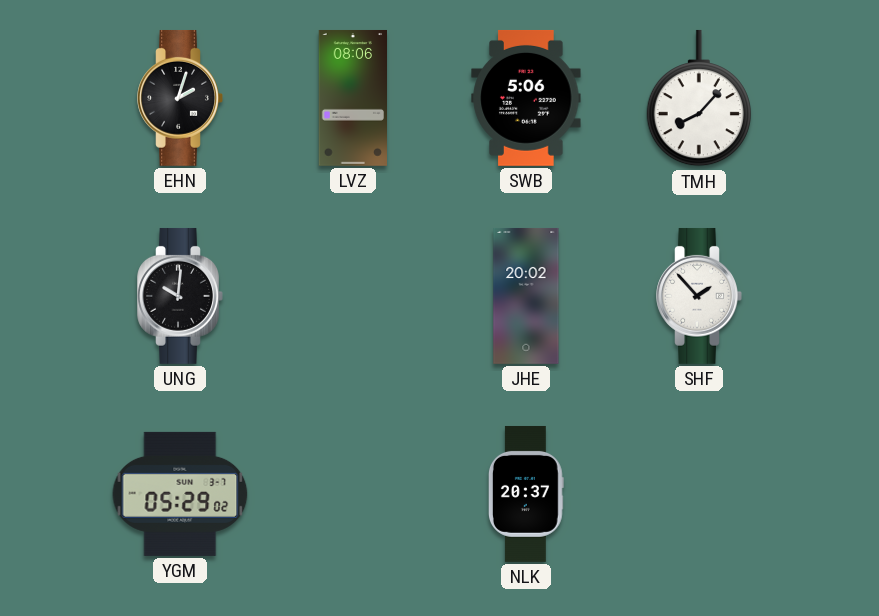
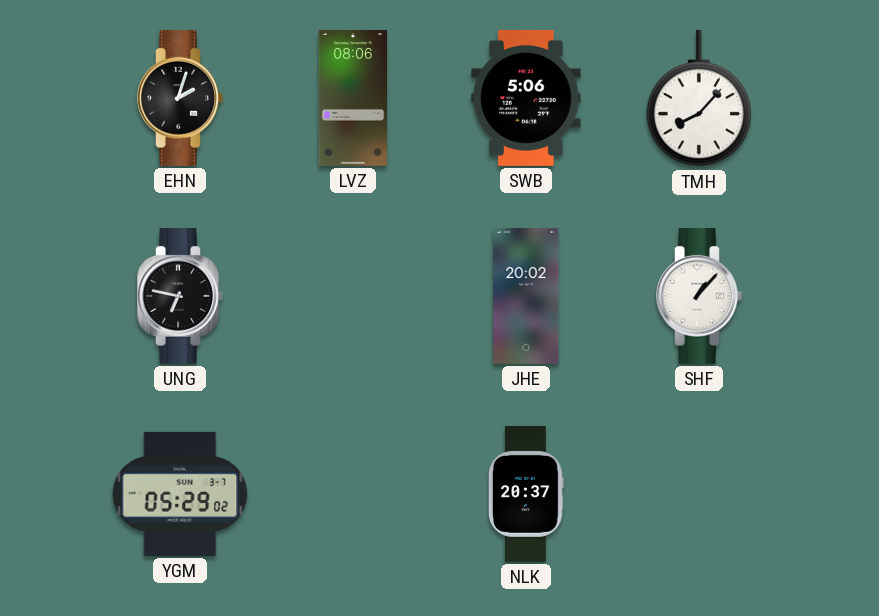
UNG: 10:01 -> 6:47 (180, 296)
SHF: 1:53 -> 1:07 (699, 296)
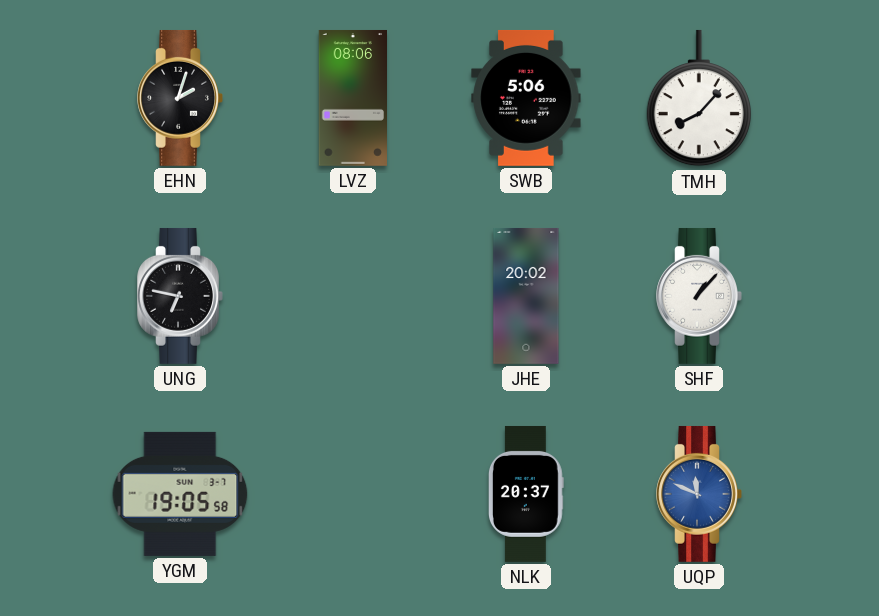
YGM: 05:29 -> 19:05 (180, 494)
UQP: none -> 11:49 (699, 494)
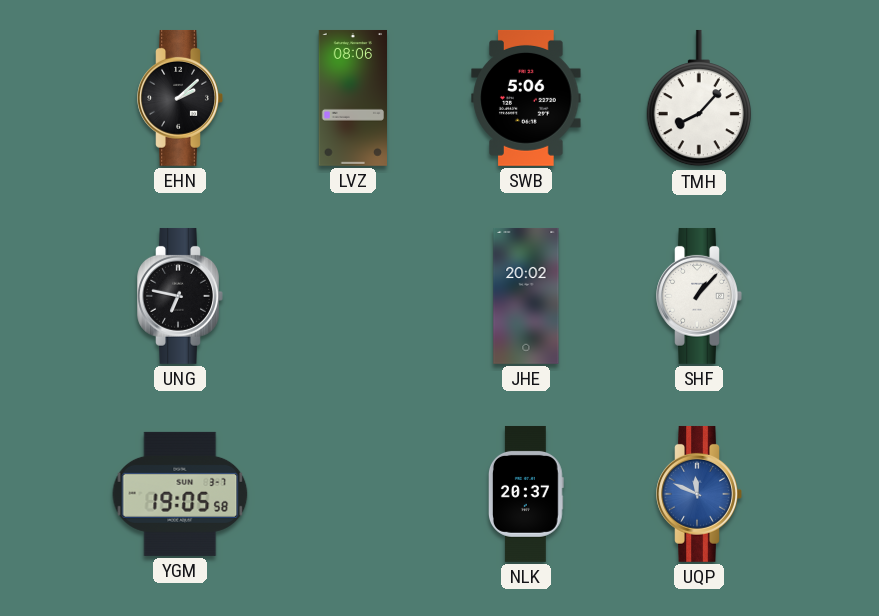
EHN: 2:03 -> 2:08 (180, 98)
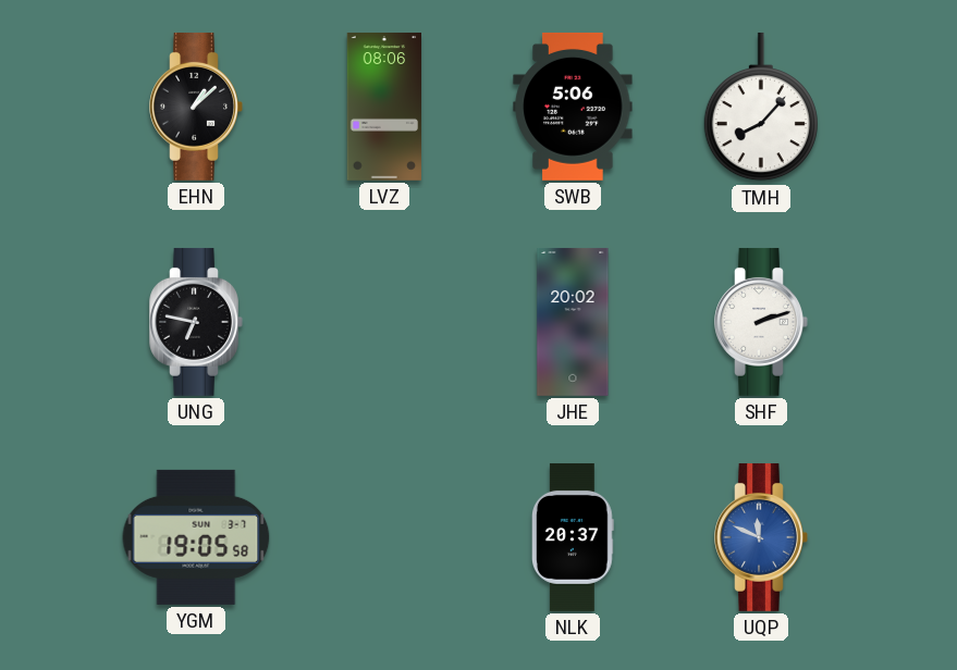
EHN: 2:08 -> 1:08 (196, 107)
SHF: 1:07 -> 2:12 (761, 322)
